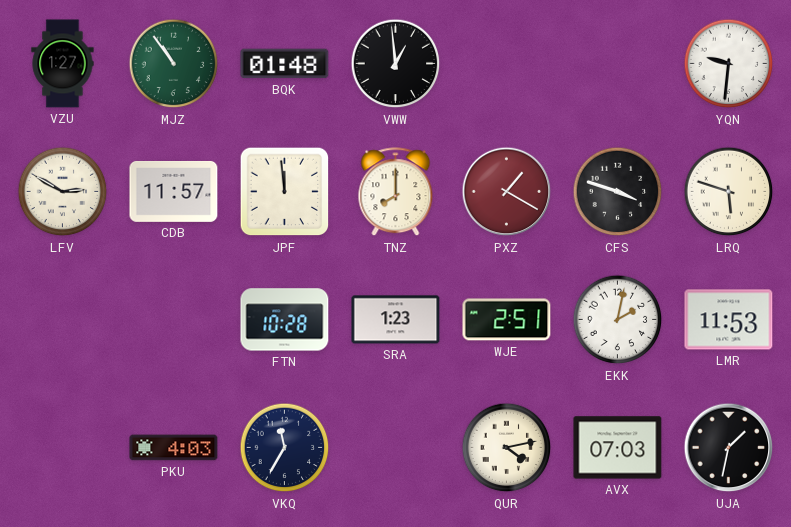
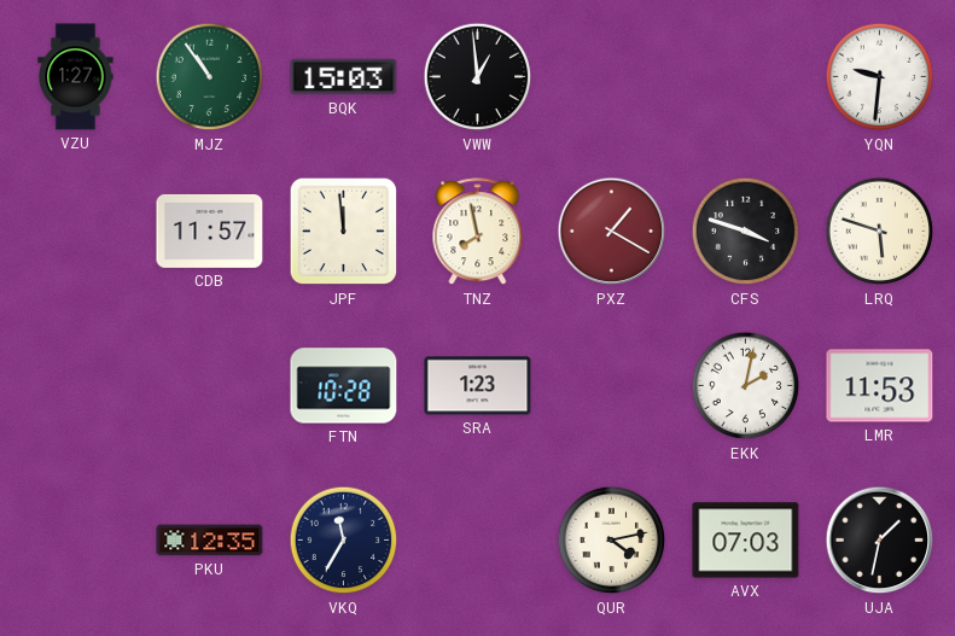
BQK: 01:48 -> 15:03 (344, 77)
LFV: 2:50 -> none (63, 192)
TNZ: 8:00 -> 7:58 (478, 232)
WJE: 2:51 -> none (507, 320)
PKU: 4:03 -> 12:35 (210, 541)
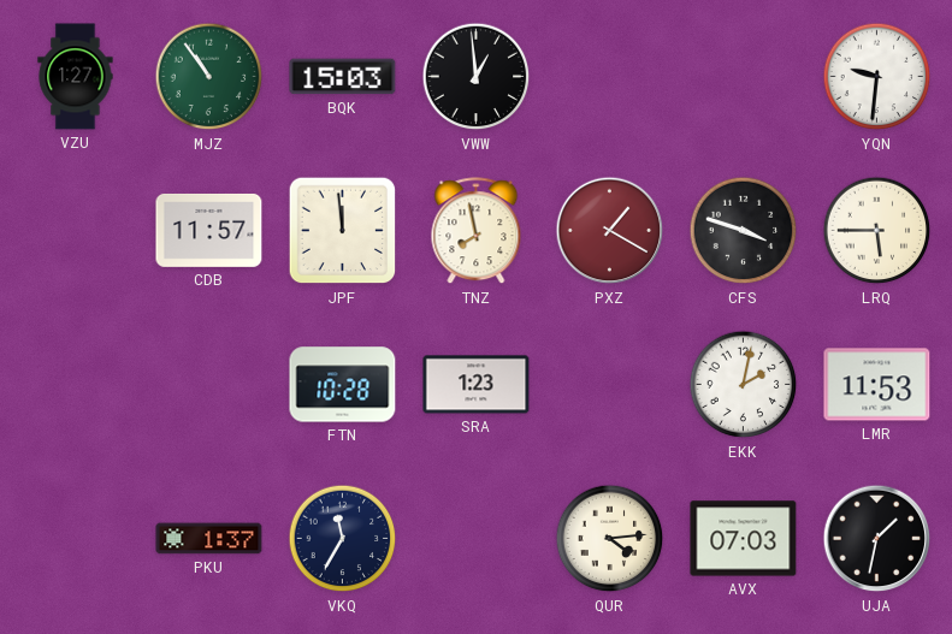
LRQ: 5:48 -> 5:45 (877, 231)
PKU: 12:35 -> 1:37 (209, 539)
QUR: 4:13 -> 4:14 (610, 539)
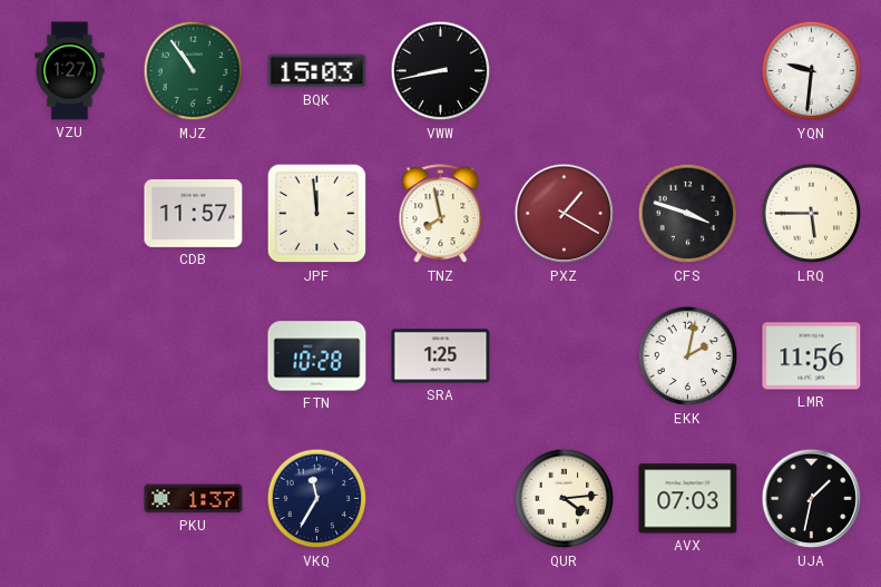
VWW: 12:59 -> 8:43 (441, 71)
SRA: 1:23 -> 1:25 (441, 356)
LMR: 11:53 -> 11:56 (812, 356)
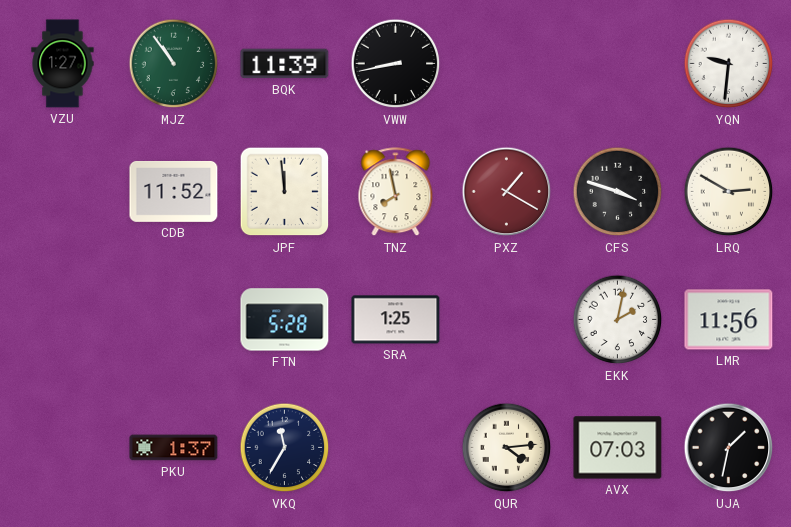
BQK: 15:03 -> 11:39 (285, 64)
CDB: 11:57 -> 11:52 (174, 191)
LRQ: 5:45 -> 2:50 (729, 192)
FTN: 10:28 -> 5:28 (285, 320)
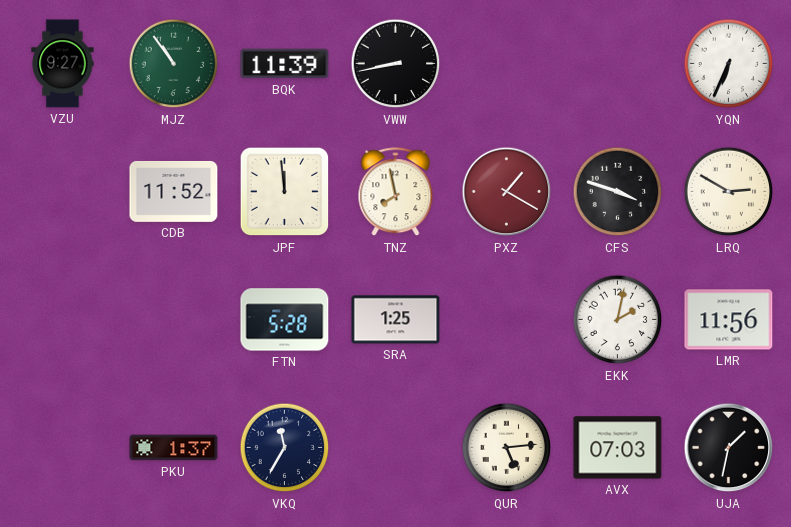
VZU: 1:27 -> 9:27 (63, 64)
YQN: 9:31 -> 6:34 (729, 64)
QUR: 4:14 -> 5:14 (507, 448)
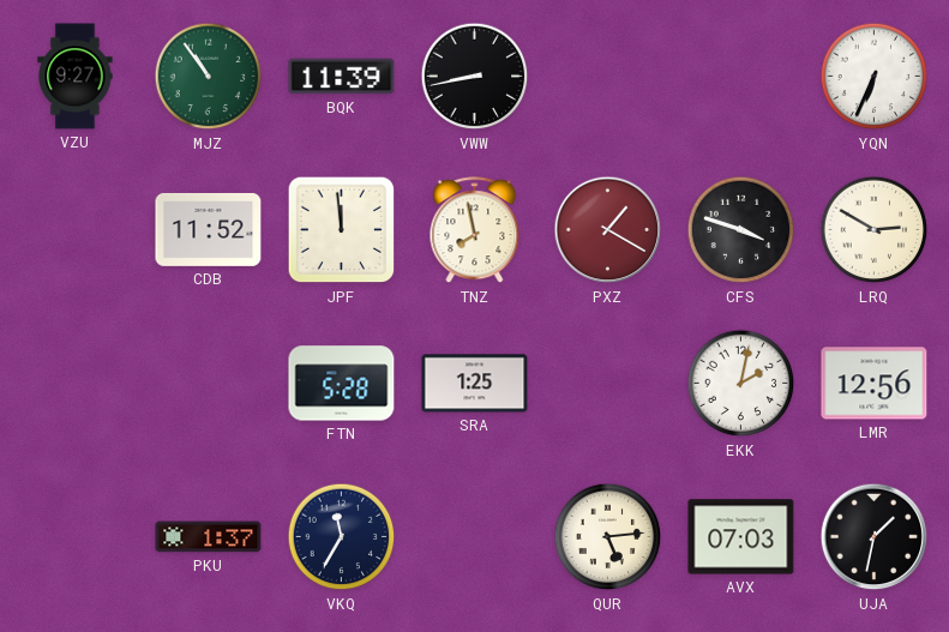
LMR: 11:56 -> 12:56 (875, 384)
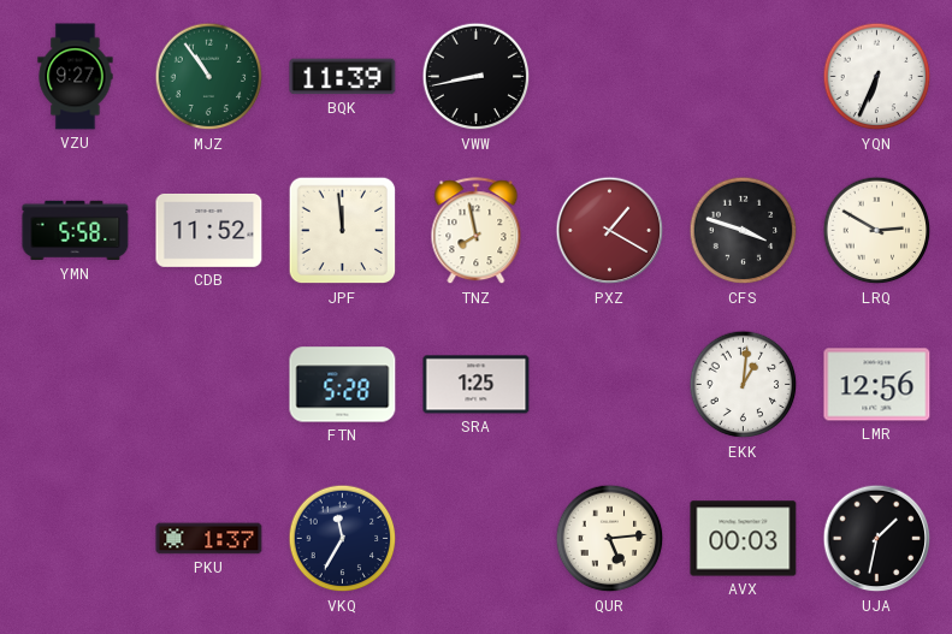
YMN: none -> 5:58 (76, 231)
EKK: 2:02 -> 1:01 (744, 385)
AVX: 07:03 -> 00:03 (744, 539)
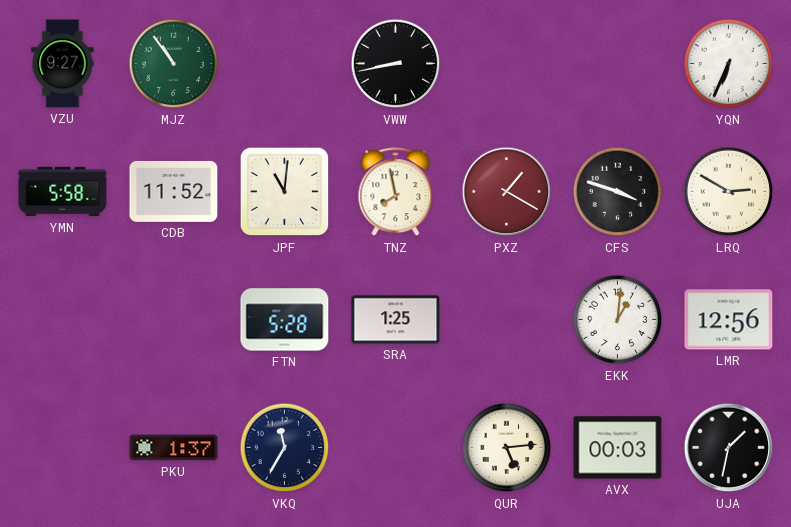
BQK: 11:39 -> none (343, 77)
JPF: 11:59 -> 11:01 (285, 192)
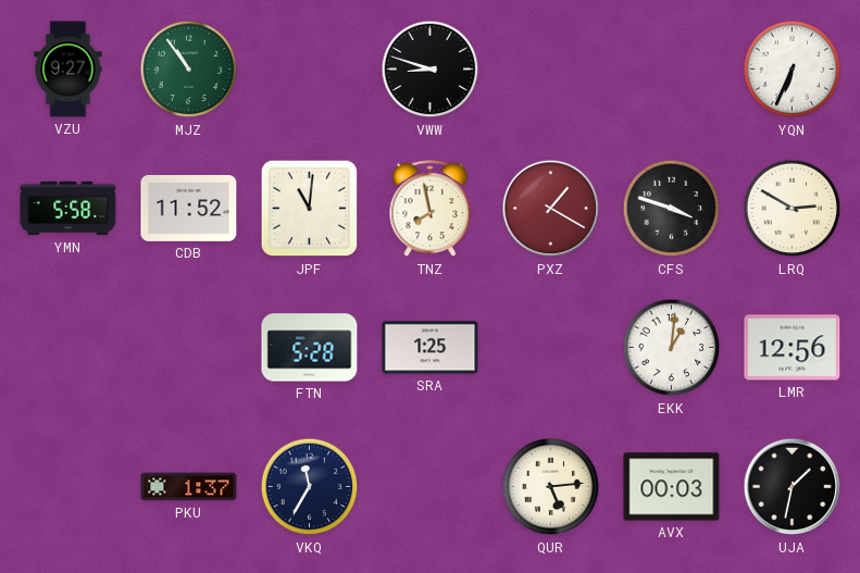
VWW: 8:43 -> 8:48 (431, 70)
